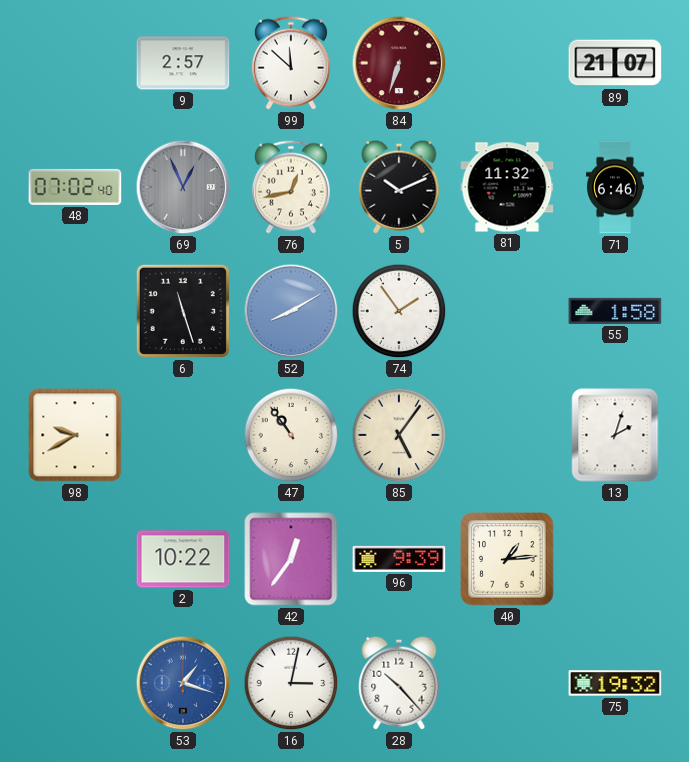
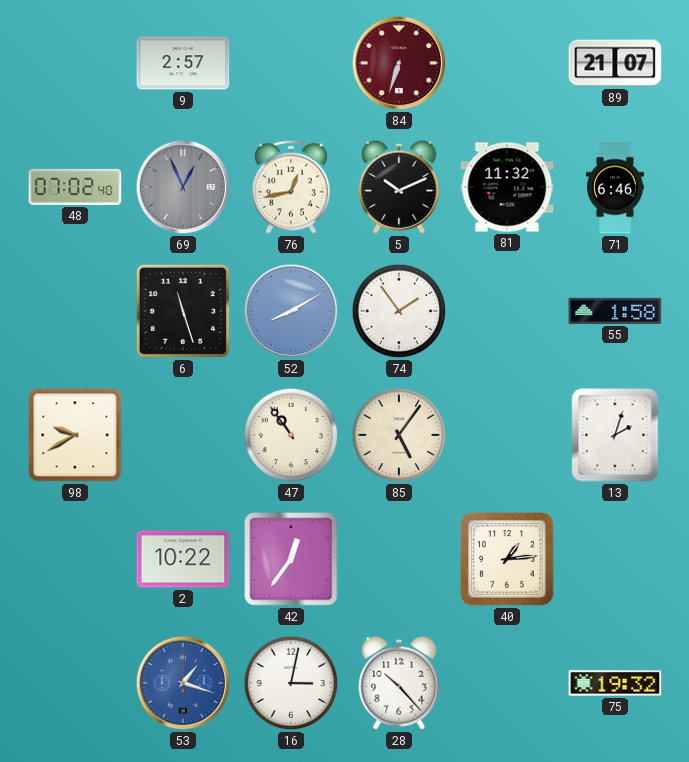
99: 11:52 -> none (291, 63)
96: 9:39 -> none (399, 559)
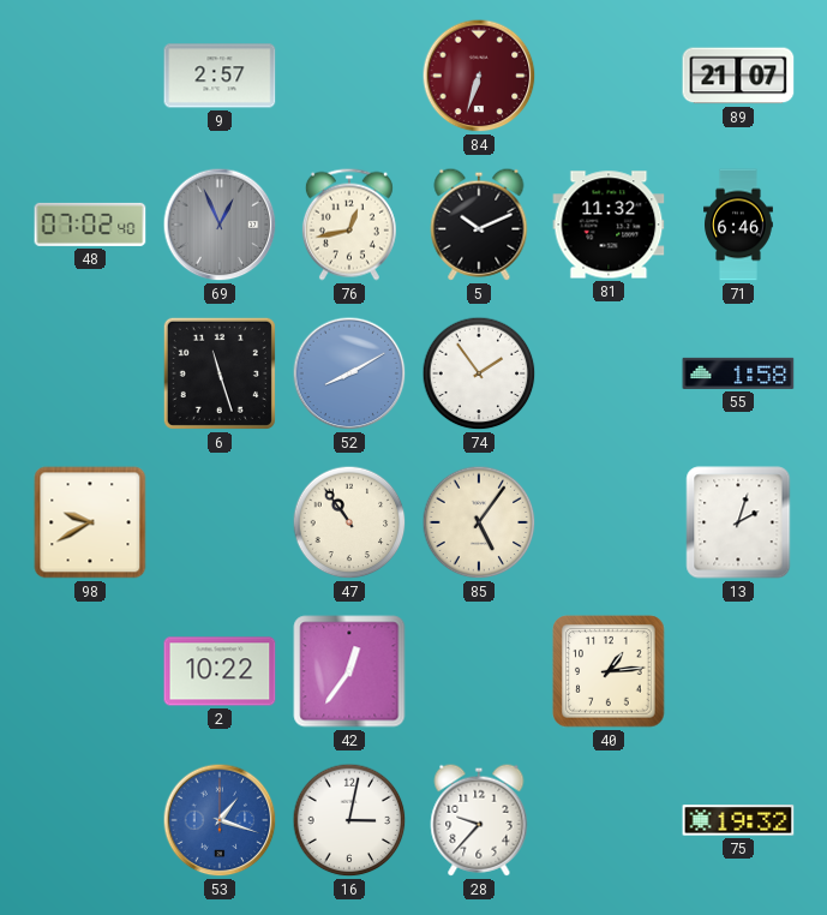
28: 10:23 -> 9:37 (479, 820)
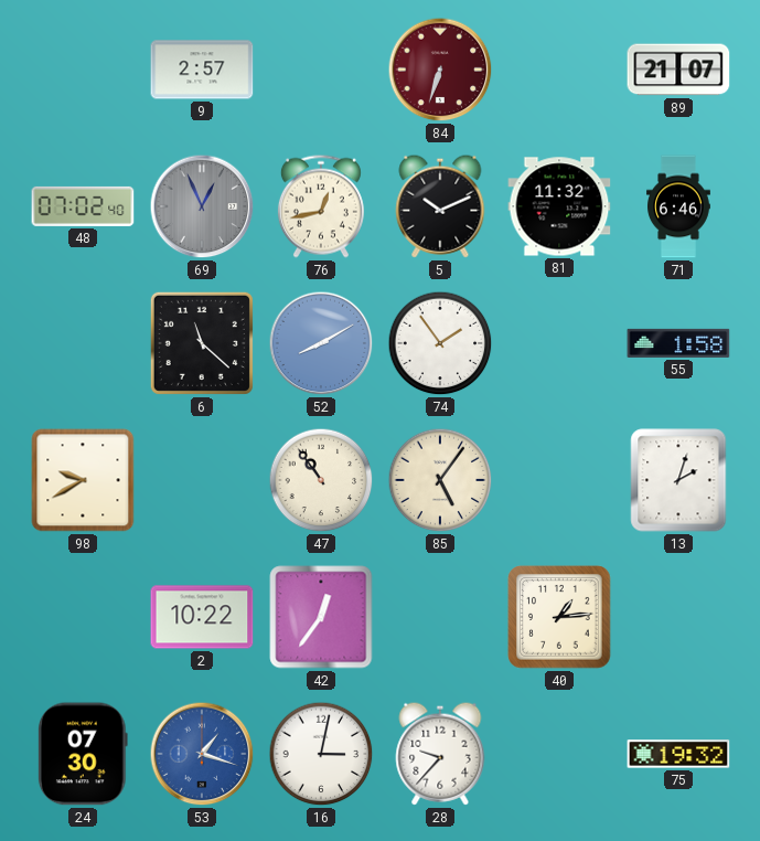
6: 11:27 -> 11:22 (202, 343)
24: none -> 07:30 (83, 754)
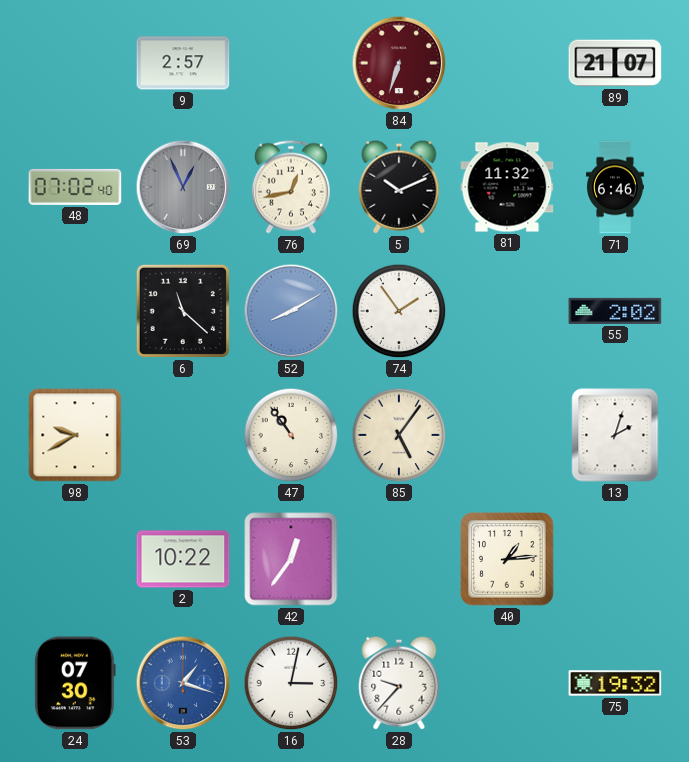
55: 1:58 -> 2:02 (615, 311)
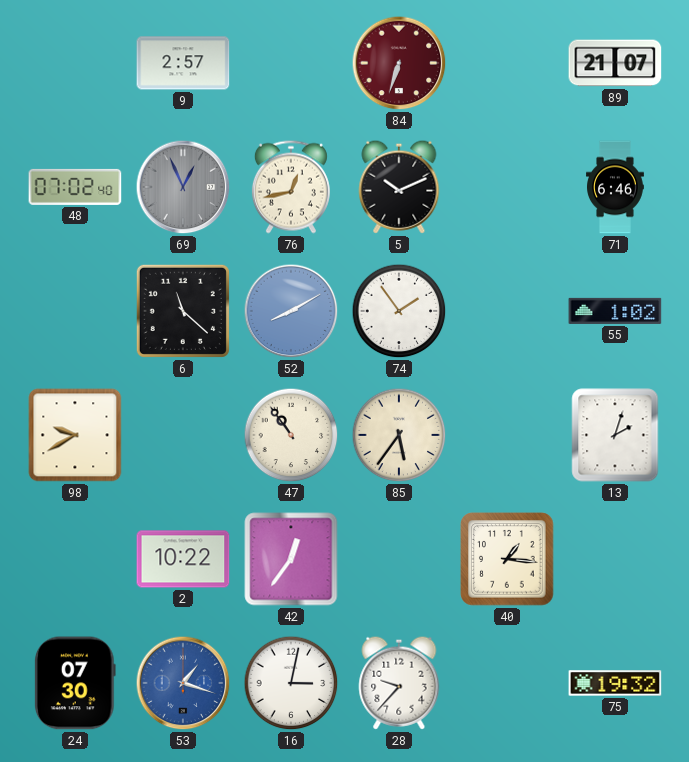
81: 11:32 -> none (507, 187)
55: 2:02 -> 1:02 (615, 311)
85: 5:06 -> 5:36 (399, 435)
40: 1:14 -> 1:16 (507, 559)
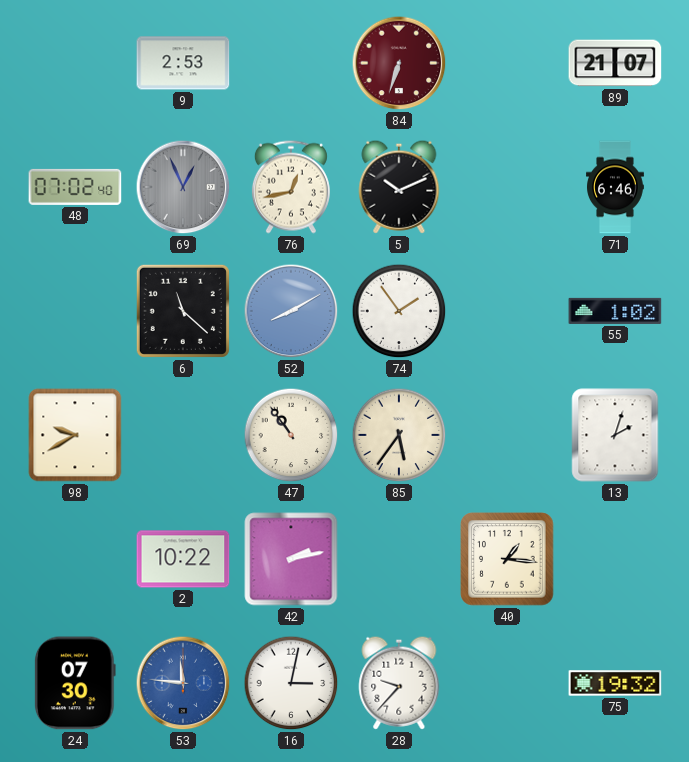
9: 2:57 -> 2:53 (183, 63)
42: 12:36 -> 2:13 (291, 559)
53: 1:18 -> 11:46 (183, 683)
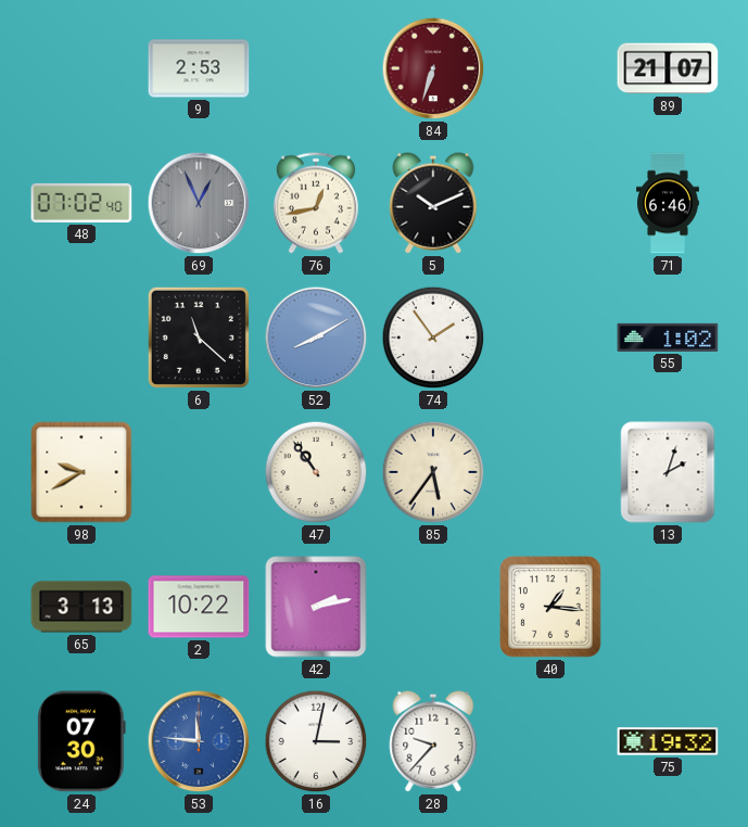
65: none -> 3:13 (81, 607)
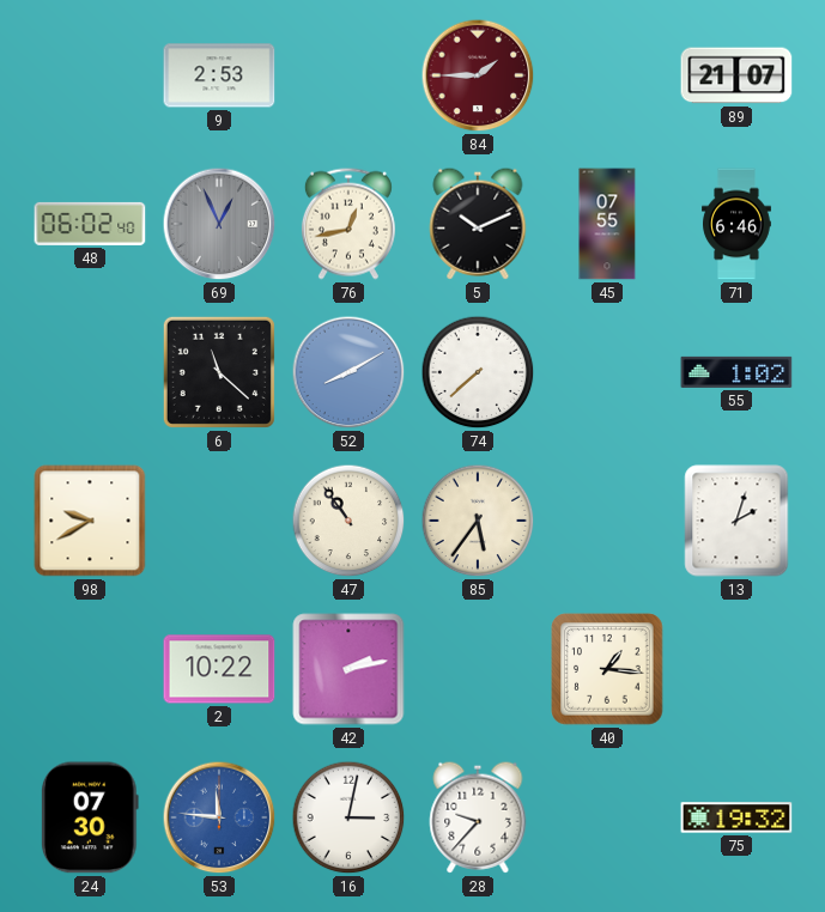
84: 6:33 -> 1:45 (478, 75)
48: 07:02 -> 06:02 (90, 224)
45: none -> 07:55 (607, 224)
74: 1:54 -> 7:38 (478, 372)
65: 3:13 -> none (81, 607)
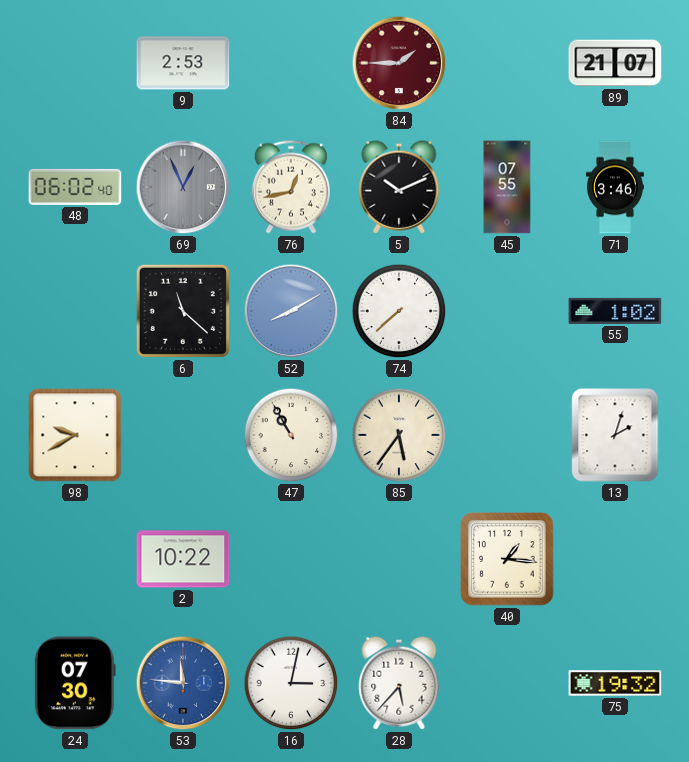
71: 6:46 -> 3:46 (616, 187)
47: 10:54 -> 10:55 (291, 435)
42: 2:13 -> none (348, 669)
28: 9:37 -> 5:37 (399, 683)
